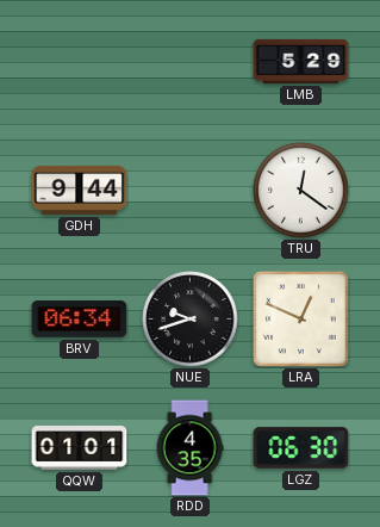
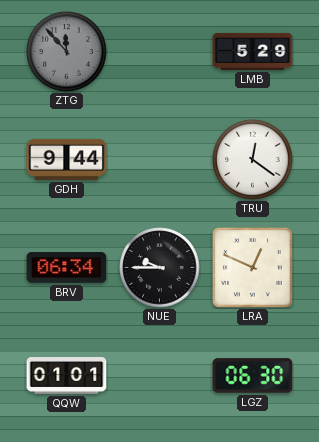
ZTG: none -> 11:53 (67, 52)
NUE: 9:42 -> 9:45 (160, 268)
RDD: 4:35 -> none (189, 448)
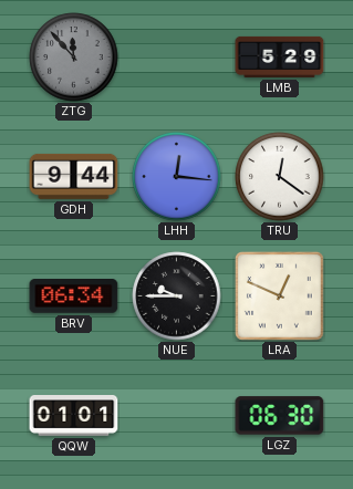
LHH: none -> 12:16 (177, 177)
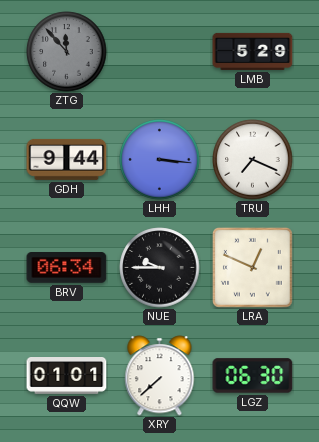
LHH: 12:16 -> 3:16 (160, 160)
TRU: 12:21 -> 7:19 (253, 160)
XRY: none -> 7:38 (160, 376)
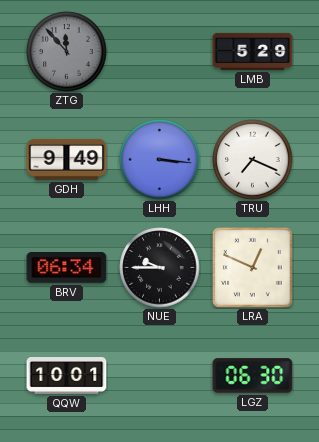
GDH: 9:44 -> 9:49 (67, 159)
QQW: 01:01 -> 10:01 (67, 376)
XRY: 7:38 -> none (160, 376)
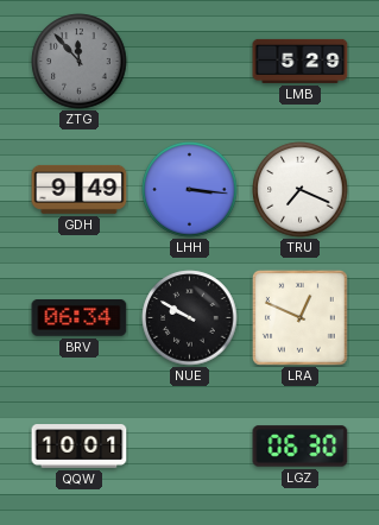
NUE: 9:45 -> 9:50 (190, 318)
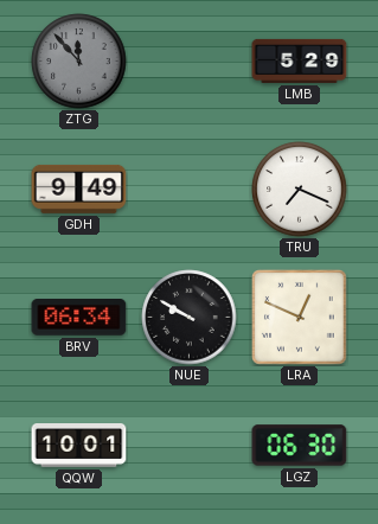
LHH: 3:16 -> none (190, 190)
